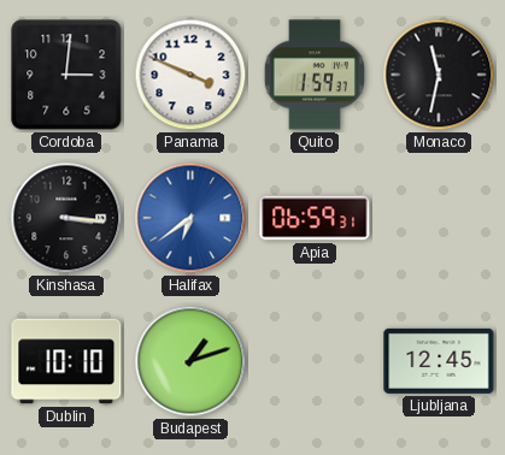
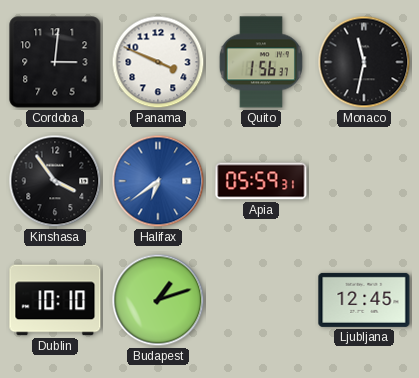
Quito: 1:59 -> 1:56 (260, 62)
Kinshasa: 3:16 -> 3:54 (55, 181)
Apia: 06:59 -> 05:59 (261, 181)
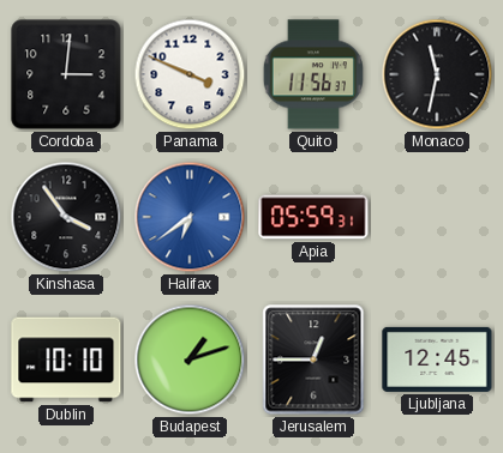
Quito: 1:56 -> 11:56 (312, 74)
Jerusalem: none -> 12:45 (313, 360)
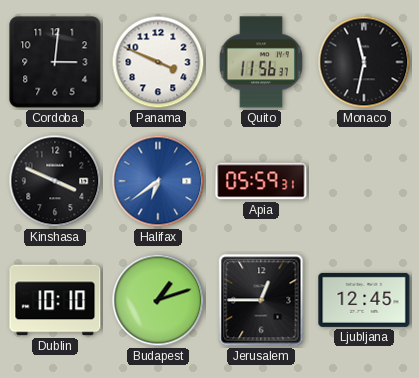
Kinshasa: 3:54 -> 3:49 (55, 181)
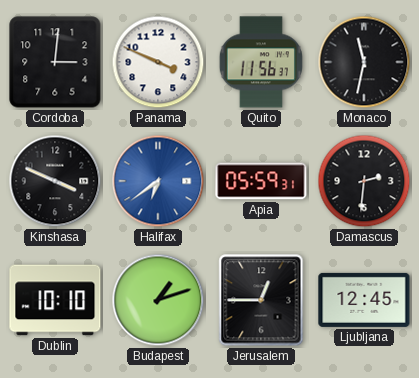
Damascus: none -> 2:31 (364, 181)
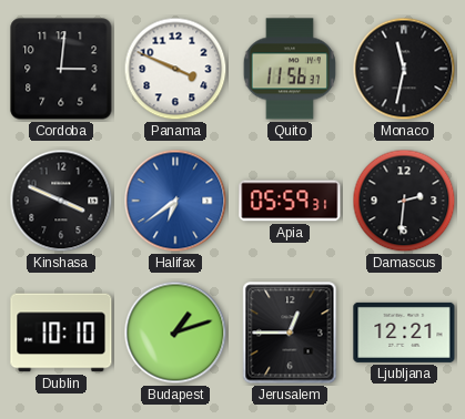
Ljubljana: 12:45 -> 12:21 (404, 333)
